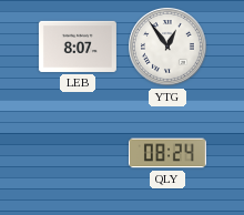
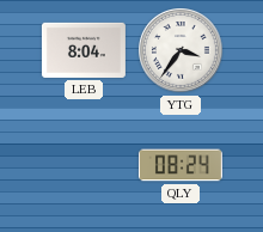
LEB: 8:07 -> 8:04 (84, 50)
YTG: 12:54 -> 3:36 (182, 51)
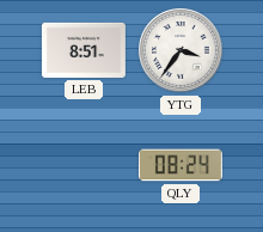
LEB: 8:04 -> 8:51 (84, 50)
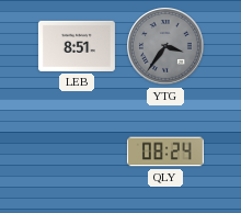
YTG dial: white -> grey (167, 47)
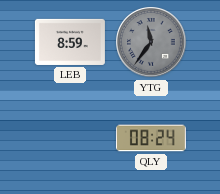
LEB: 8:51 -> 8:59 (70, 42)
YTG: 3:36 -> 11:36 (152, 43)
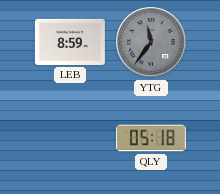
QLY: 08:24 -> 05:18 (151, 138)
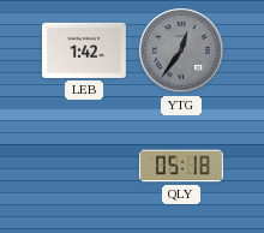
LEB: 8:59 -> 1:42 (84, 50)
YTG: 11:36 -> 12:36 (182, 52)
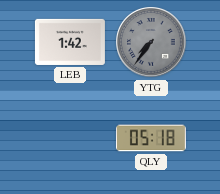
YTG: 12:36 -> 7:36 (152, 43)
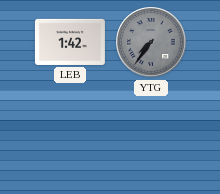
QLY: 05:18 -> none (151, 138)
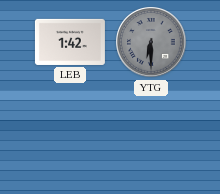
YTG: 7:36 -> 6:30 (152, 43)
